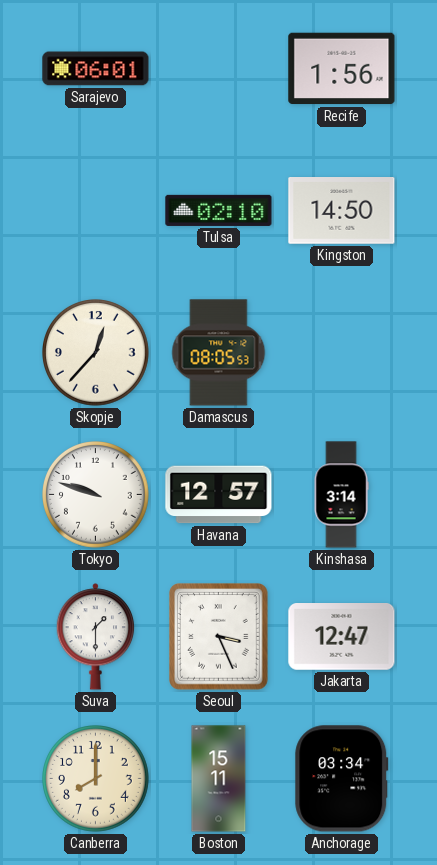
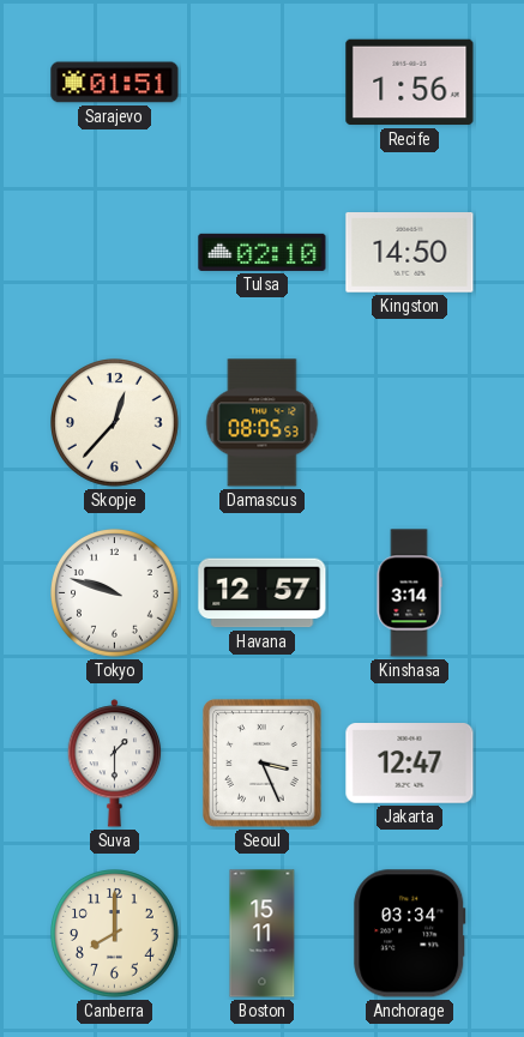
Sarajevo: 06:01 -> 01:51 (115, 83)
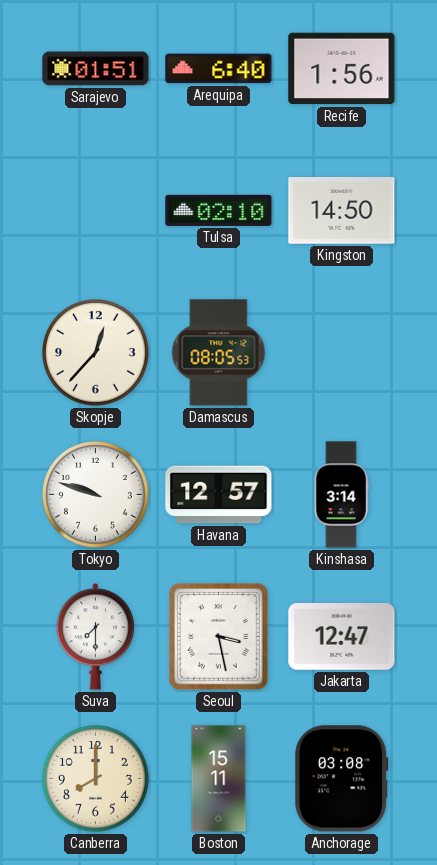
Arequipa: none -> 6:40 (219, 69)
Suva: 1:30 -> 7:30 (96, 637)
Seoul: 3:26 -> 3:28 (219, 637)
Anchorage: 03:34 -> 03:08 (342, 779)
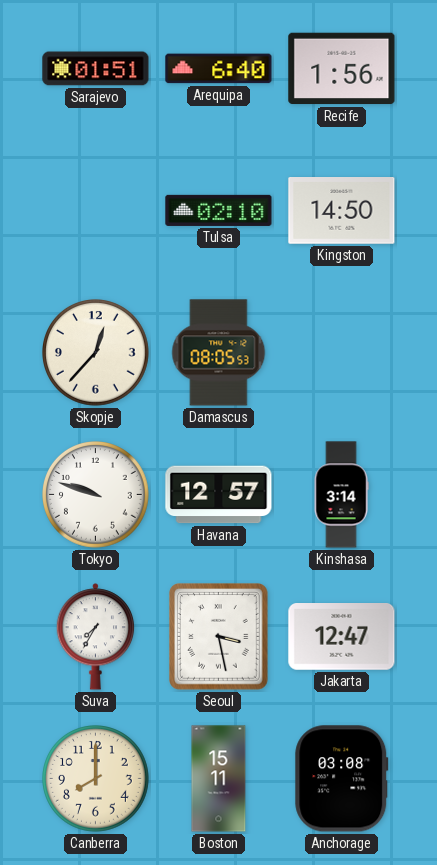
Suva: 7:30 -> 7:35 (96, 637)
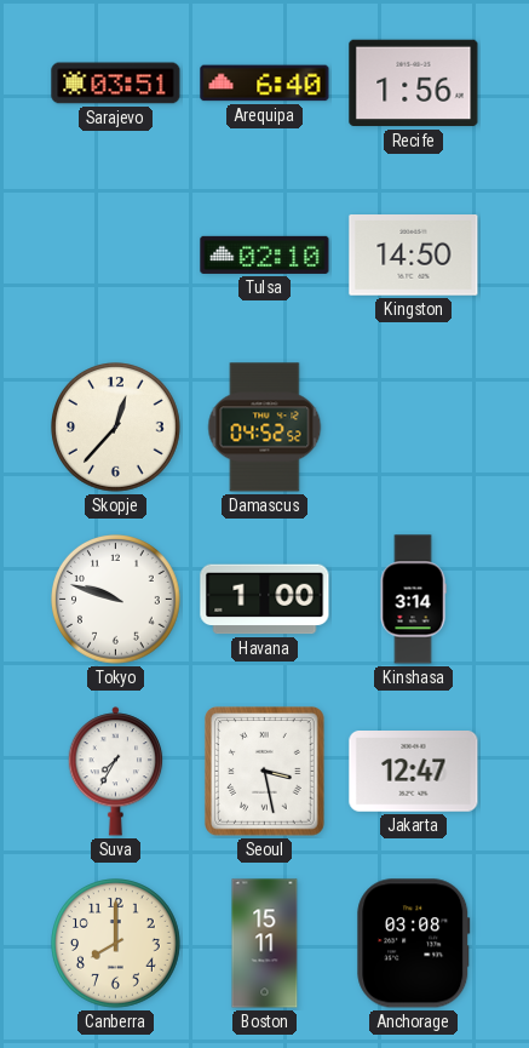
Sarajevo: 01:51 -> 03:51 (116, 84)
Damascus: 08:05 -> 04:52 (265, 428)
Havana: 12:57 -> 1:00 (265, 600)
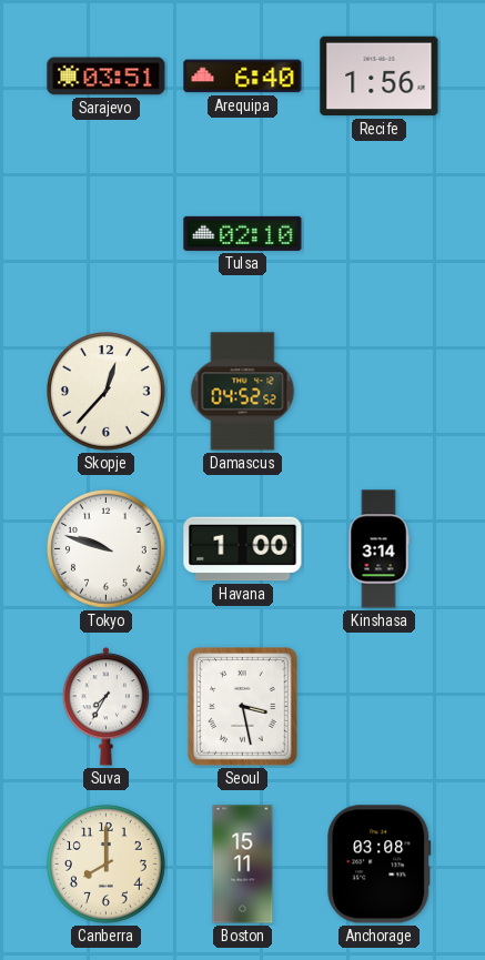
Kingston: 14:50 -> none (414, 256)
Jakarta: 12:47 -> none (414, 772)
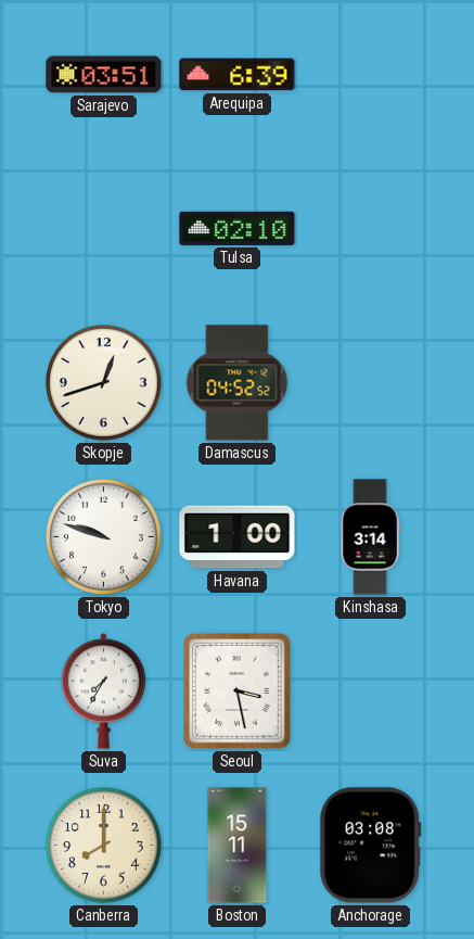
Arequipa: 6:40 -> 6:39 (238, 75)
Recife: 1:56 -> none (380, 77)
Skopje: 12:37 -> 12:42 (104, 383)
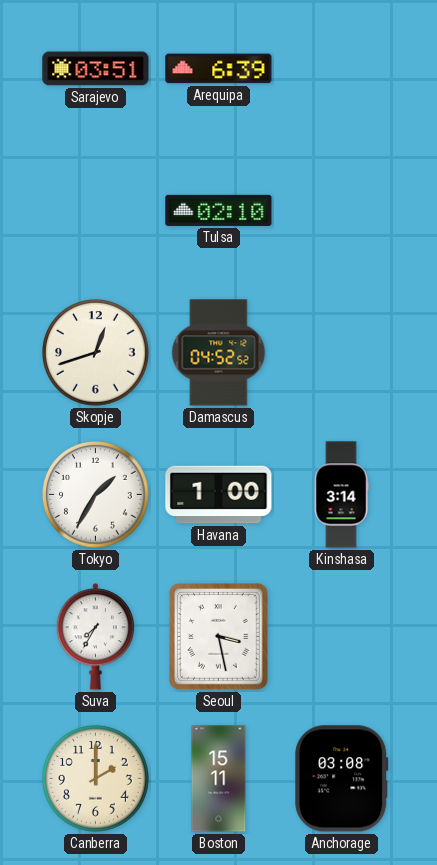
Tokyo: 9:48 -> 1:35 (96, 495)
Canberra: 8:00 -> 2:00 (96, 779)
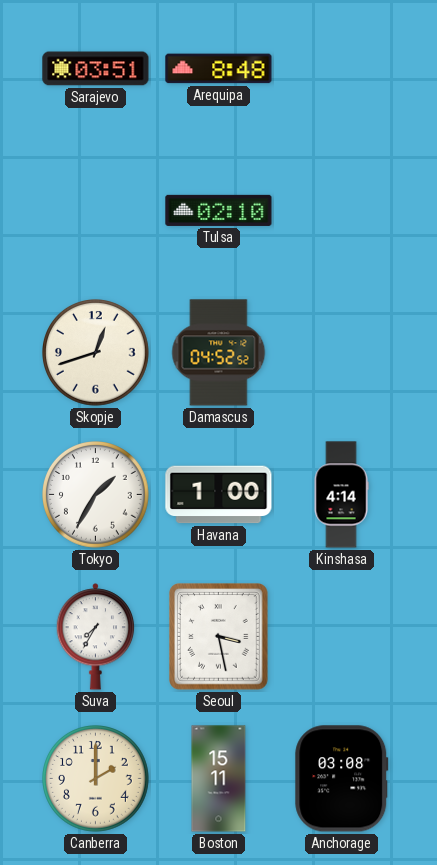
Arequipa: 6:39 -> 8:48 (219, 69)
Kinshasa: 3:14 -> 4:14 (341, 495)
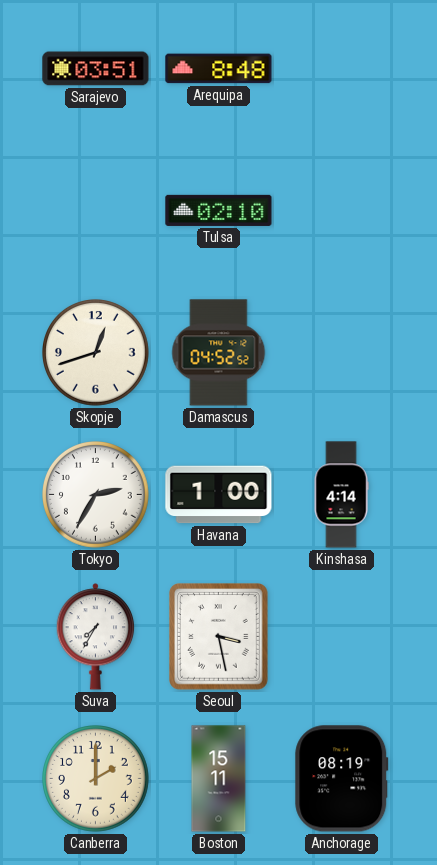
Tokyo: 1:35 -> 2:35 (96, 495)
Anchorage: 03:08 -> 08:19 (342, 779)
